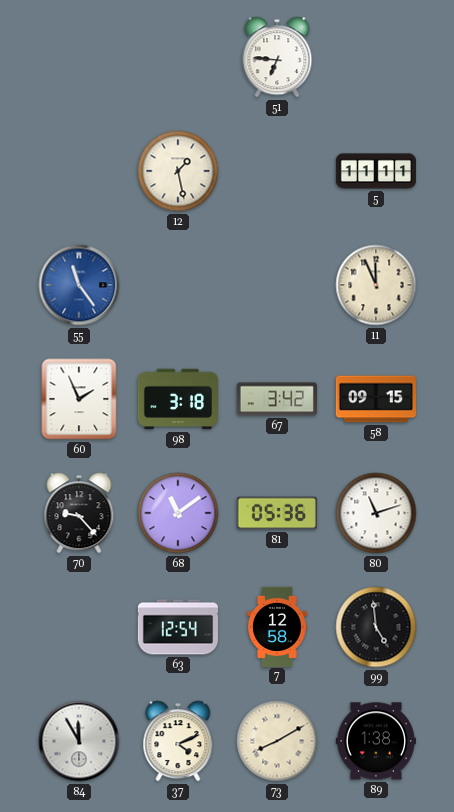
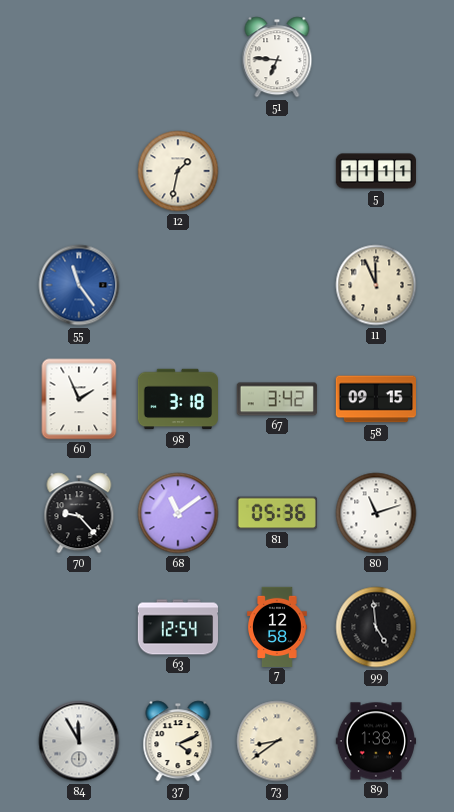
12: 1:28 -> 1:32 (178, 171)
73: 8:10 -> 8:39 (277, 741)
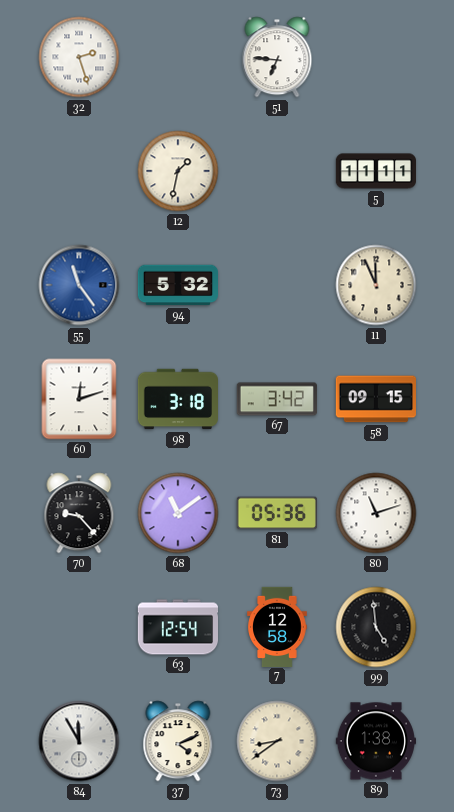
32: none -> 2:27 (79, 57)
94: none -> 5:32 (177, 285)
60: 1:56 -> 12:12 (79, 399)
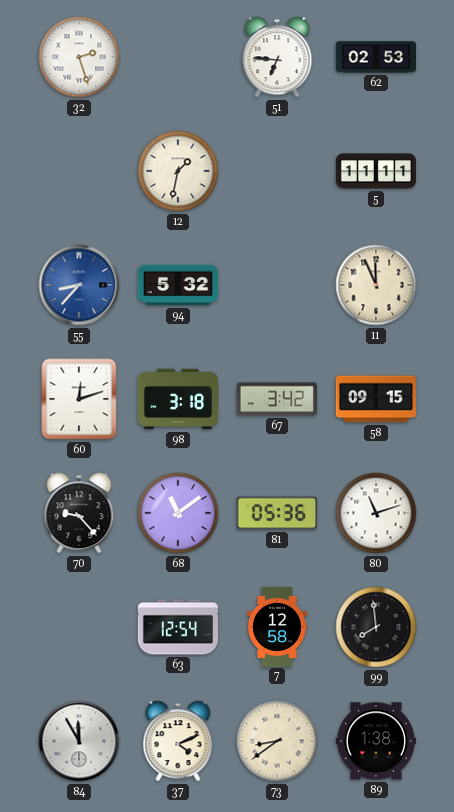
62: none -> 02:53 (375, 57)
55: 11:24 -> 8:37 (79, 285)
99: 4:59 -> 7:59 (376, 627)
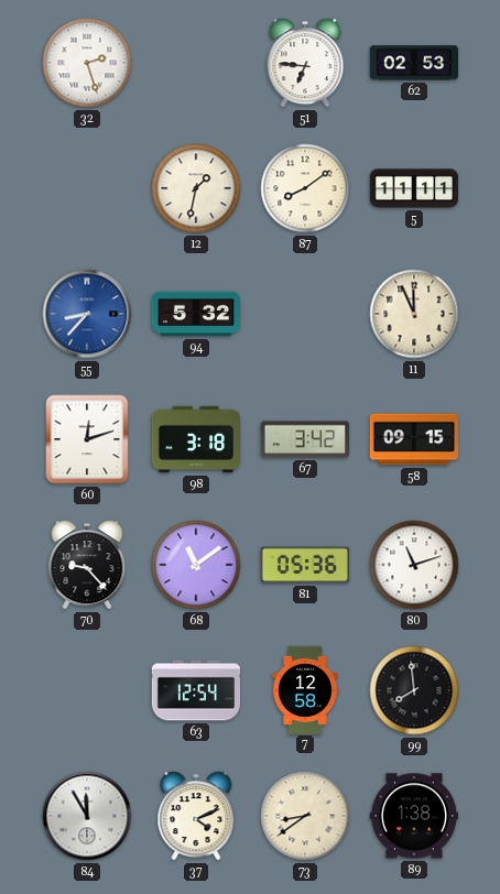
87: none -> 8:09 (305, 188)
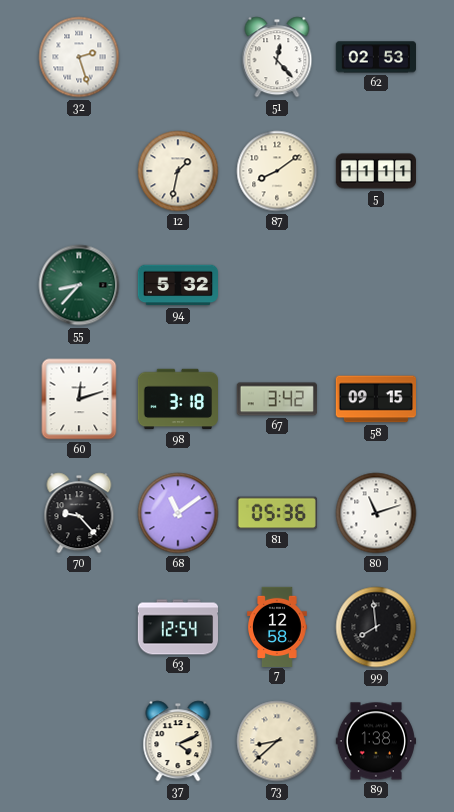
51: 6:46 -> 12:23 (277, 57)
55 dial: blue -> green (79, 285)
11: 11:56 -> none (414, 314)
84: 11:55 -> none (87, 816)
73: 8:39 -> 8:38 (277, 741)
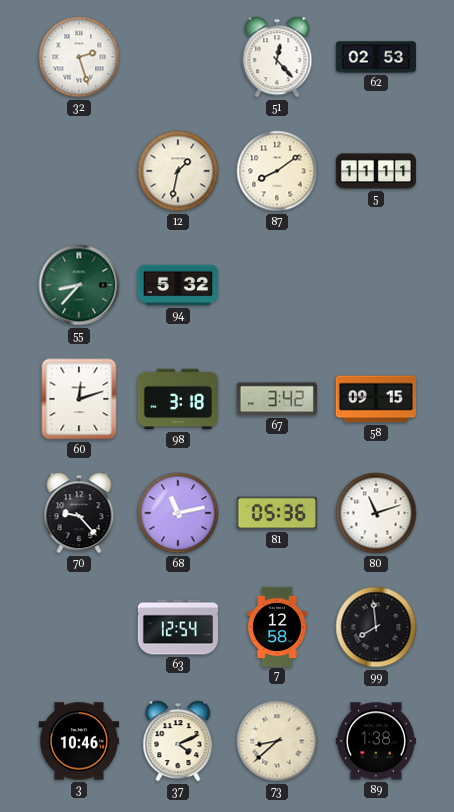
68: 11:09 -> 11:13 (178, 513)
3: none -> 10:46 (78, 741)
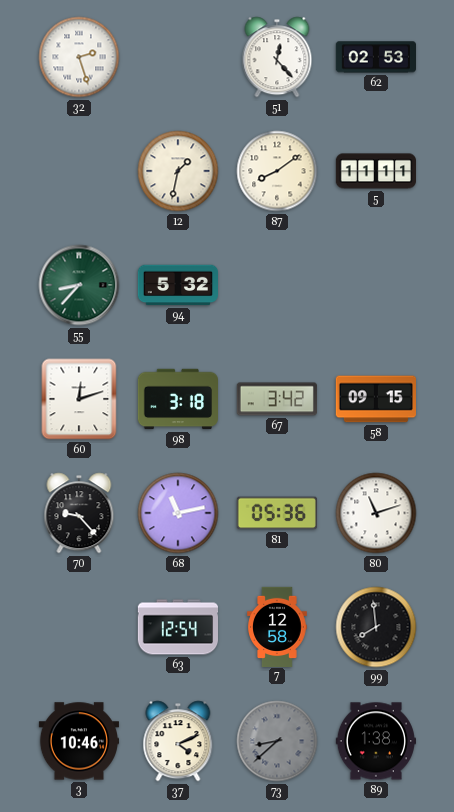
73 dial: cream -> grey (277, 741)
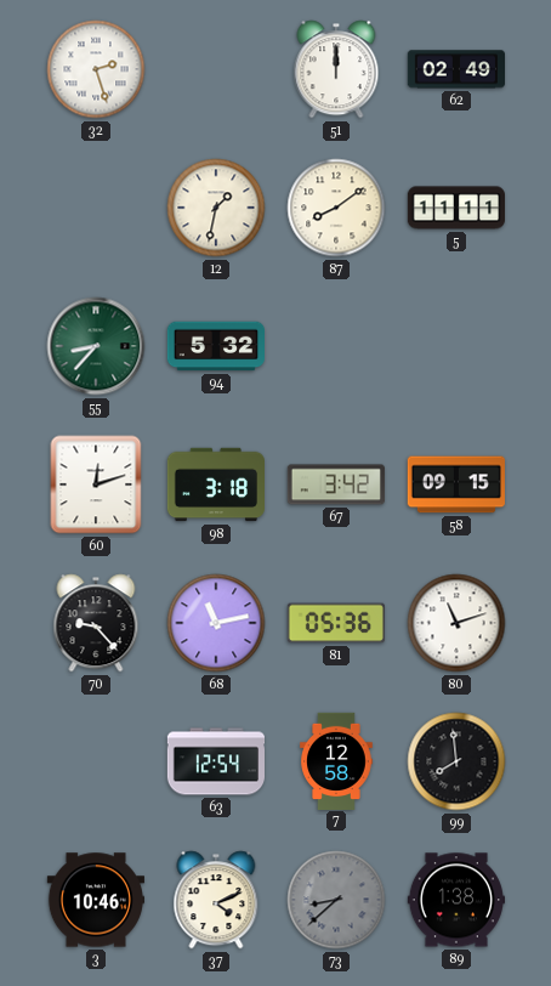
51: 12:23 -> 12:00 (336, 69)
62: 02:53 -> 02:49 (455, 69)
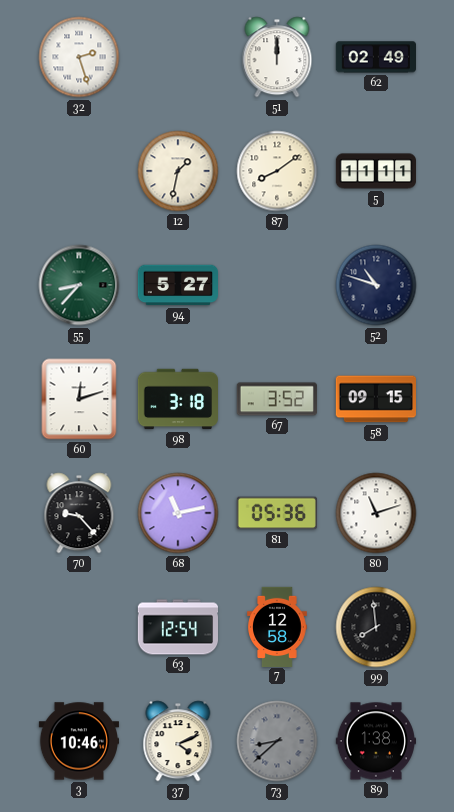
94: 5:32 -> 5:27 (177, 285)
52: none -> 10:48 (376, 285)
67: 3:42 -> 3:52 (277, 399)
